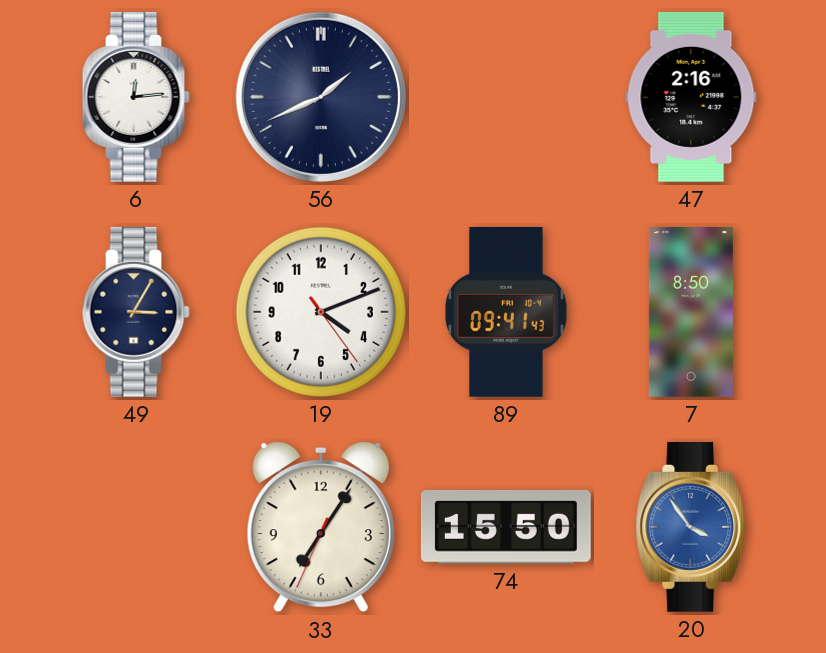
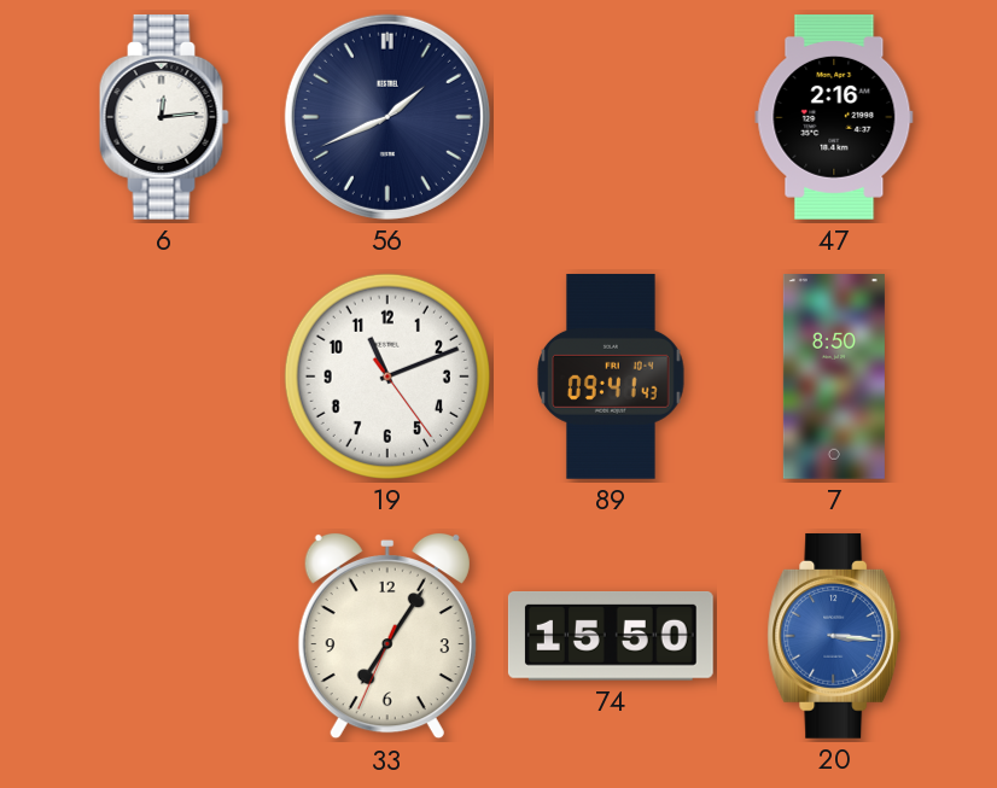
49: 3:05 -> none (136, 312)
19: 4:11 -> 11:11 (387, 377)
20: 3:54 -> 3:16 (834, 636)
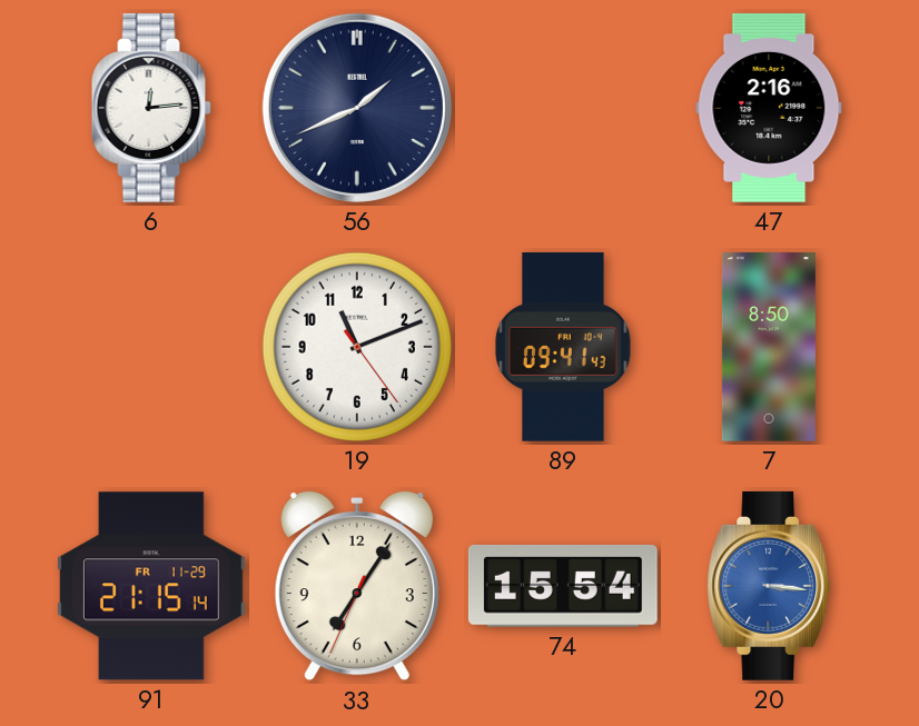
91: none -> 21:15 (151, 586)
74: 15:50 -> 15:54 (563, 586)
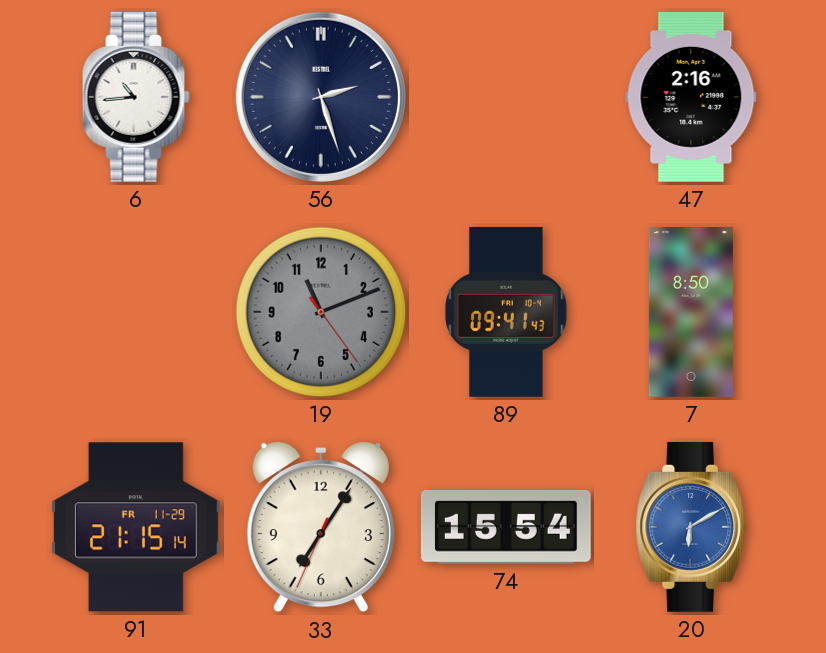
6: 12:14 -> 10:44 (136, 97)
56: 1:41 -> 2:27 (321, 97)
19 dial: white -> grey (321, 312)
20: 3:16 -> 6:10 (691, 527)
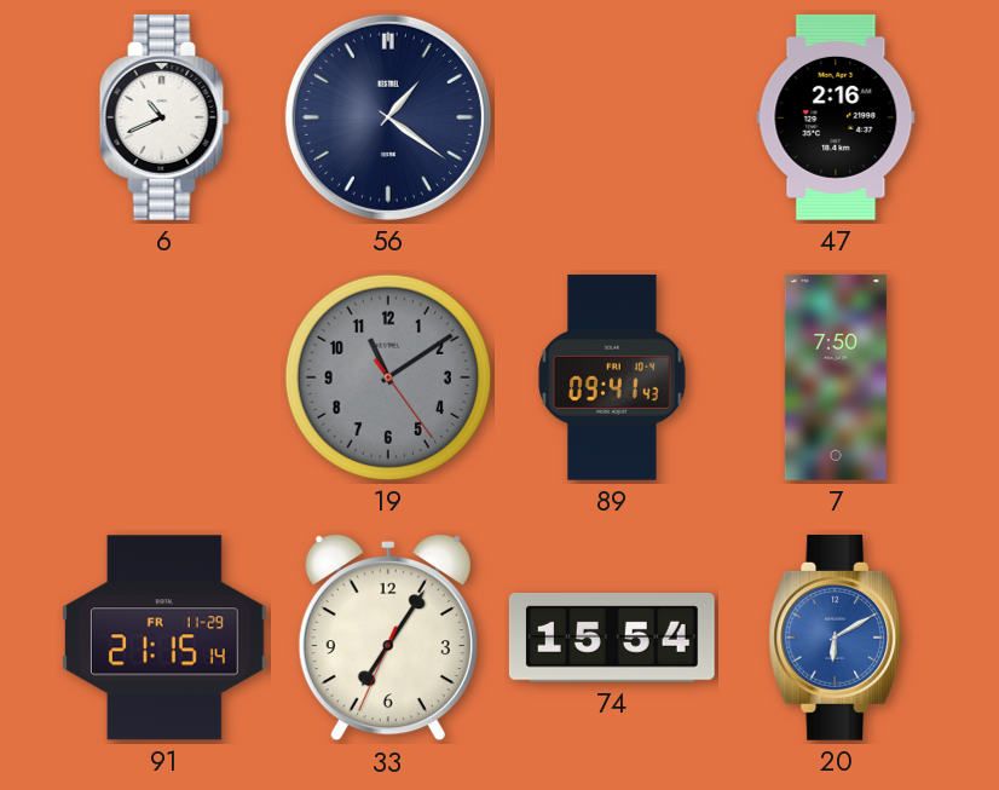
6: 10:44 -> 10:41 (164, 117)
56: 2:27 -> 1:21 (388, 117)
19: 11:11 -> 11:09 (388, 377)
7: 8:50 -> 7:50 (836, 379)
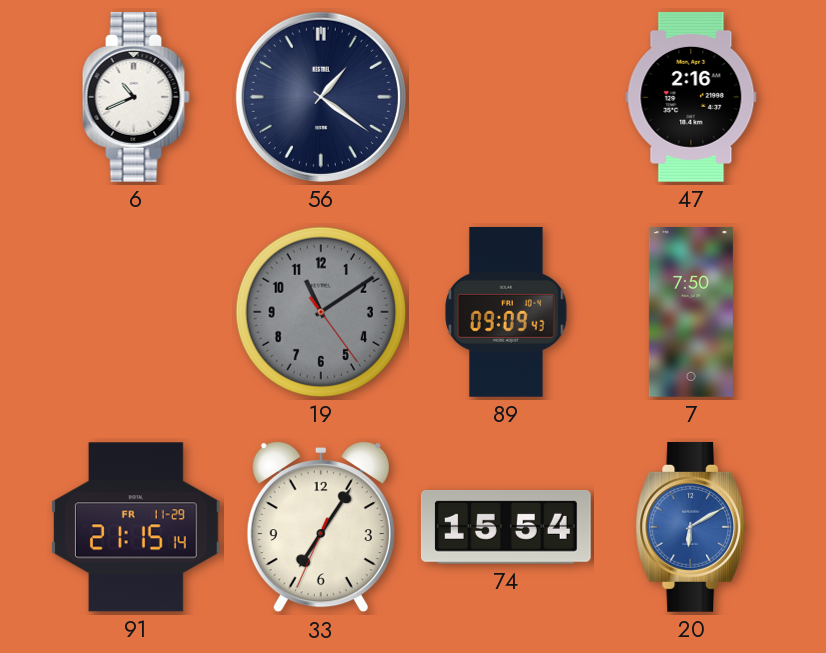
89: 09:41 -> 09:09 (506, 312)
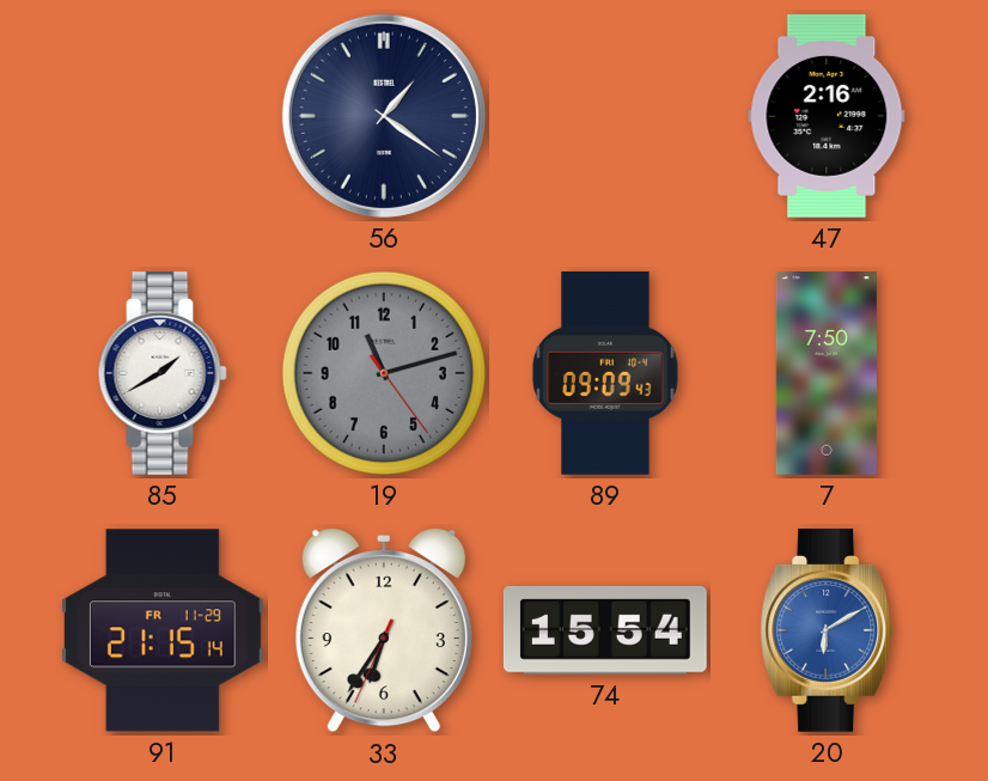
6: 10:41 -> none (136, 97)
85: none -> 1:40 (163, 373)
19: 11:09 -> 11:12 (384, 373)
33: 7:05 -> 6:35 (384, 630)
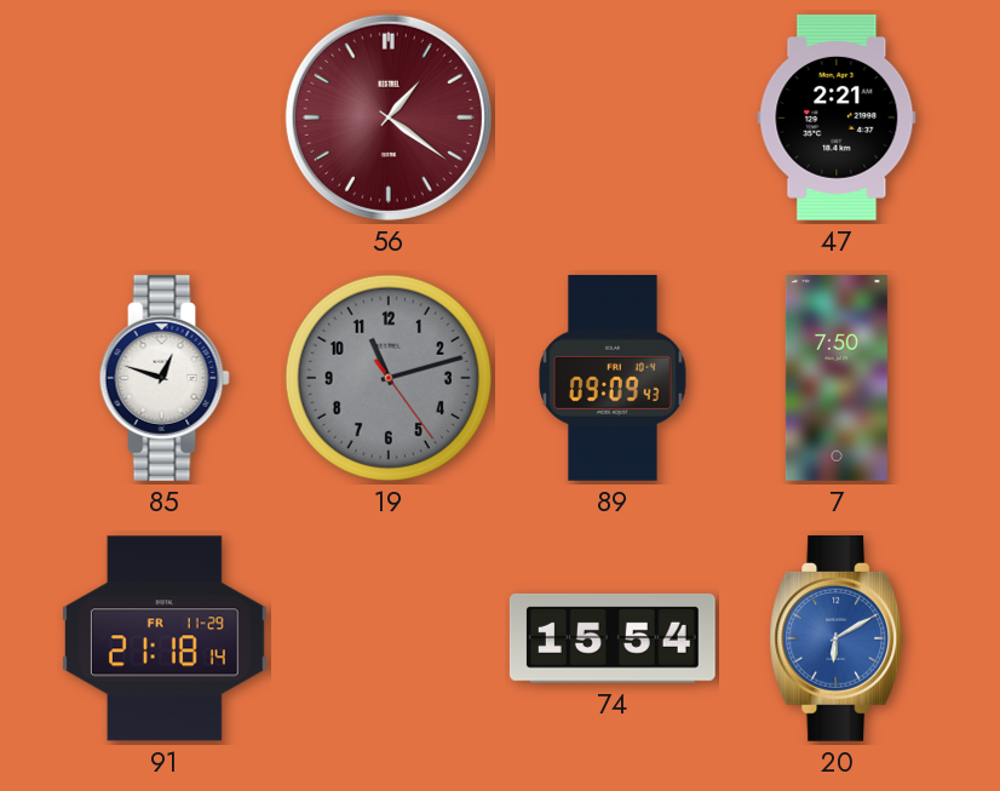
56 dial: navy -> burgundy (389, 117)
47: 2:16 -> 2:21 (837, 117)
85: 1:40 -> 12:48 (165, 378)
91: 21:15 -> 21:18 (165, 638)
33: 6:35 -> none (384, 630)
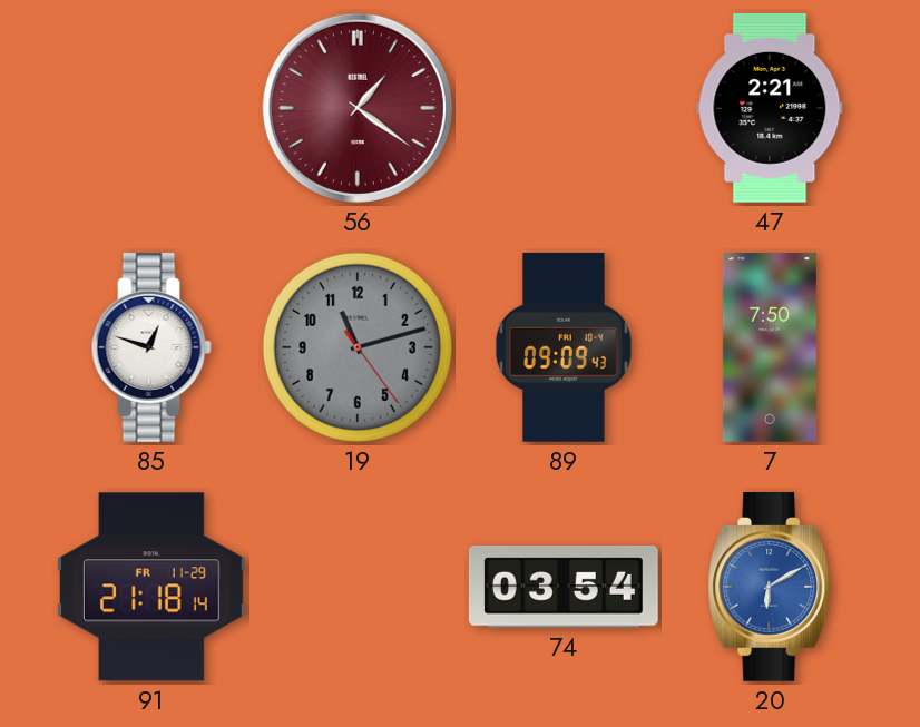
74: 15:54 -> 03:54 (564, 587)
